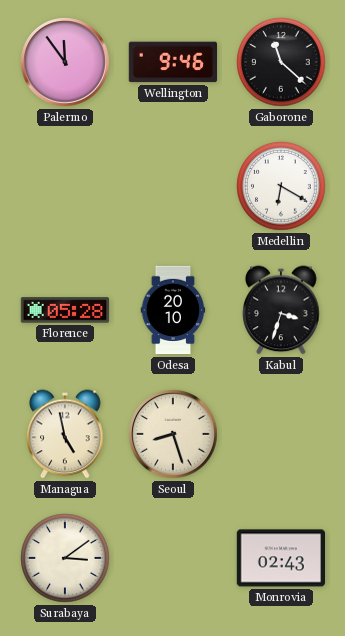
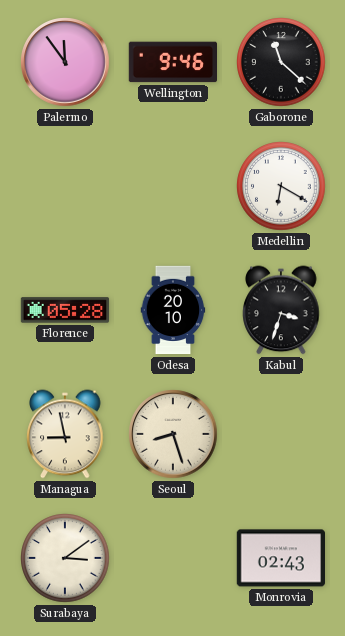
Managua: 4:58 -> 8:58 (65, 434)
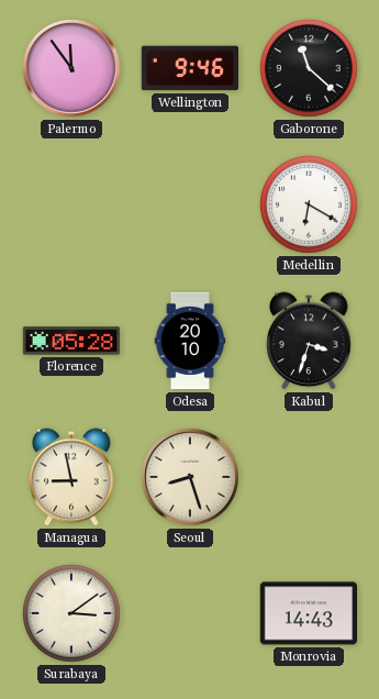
Monrovia: 02:43 -> 14:43 (308, 613)
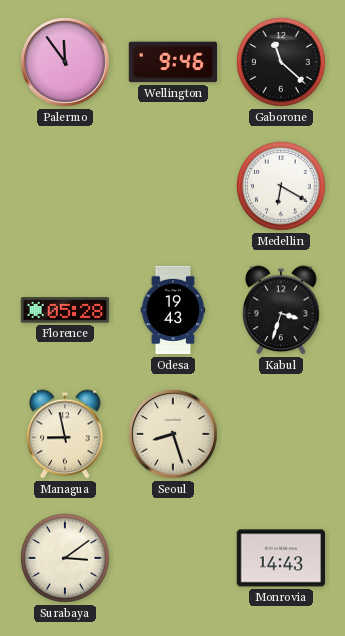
Odesa: 20:10 -> 19:43 (173, 310)
